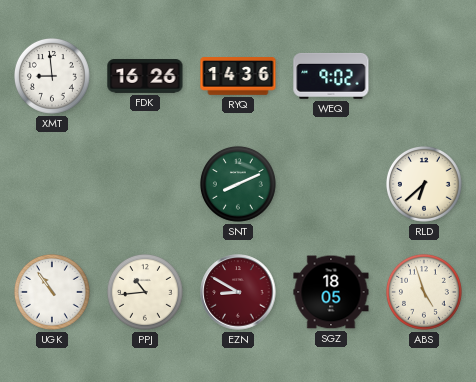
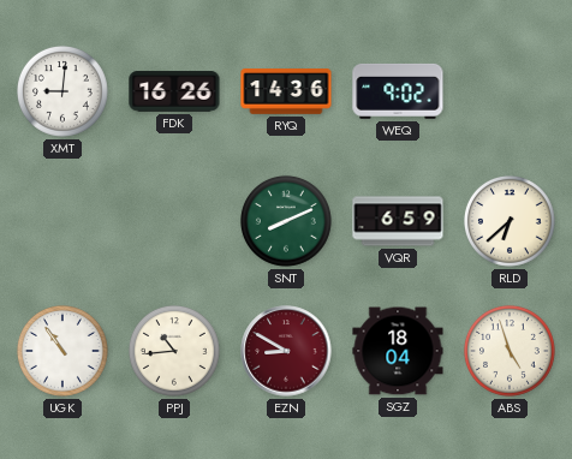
XMT: 8:59 -> 9:01 (62, 91)
VQR: none -> 6:59 (398, 221)
SGZ: 18:05 -> 18:04 (398, 351)
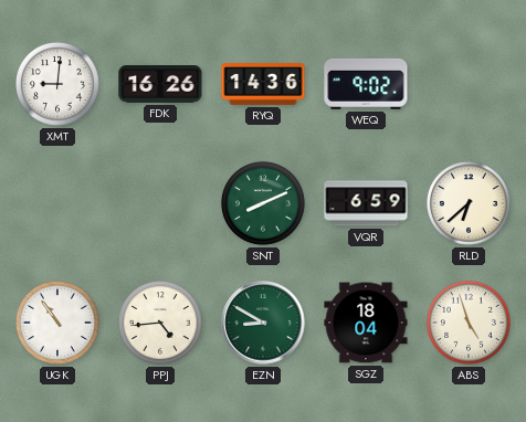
PPJ: 10:44 -> 4:44 (160, 323)
EZN dial: burgundy -> green (263, 323)
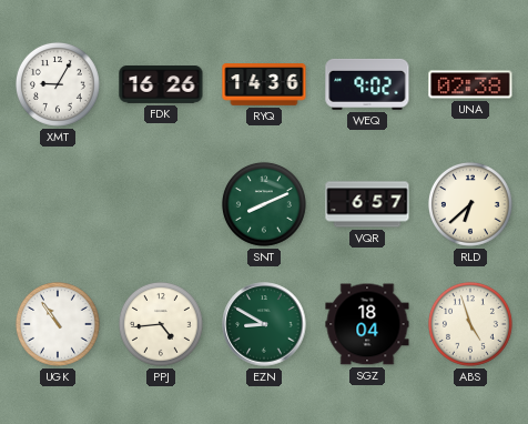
XMT: 9:01 -> 9:05 (58, 84)
UNA: none -> 02:38 (470, 84)
VQR: 6:59 -> 6:57 (367, 204)
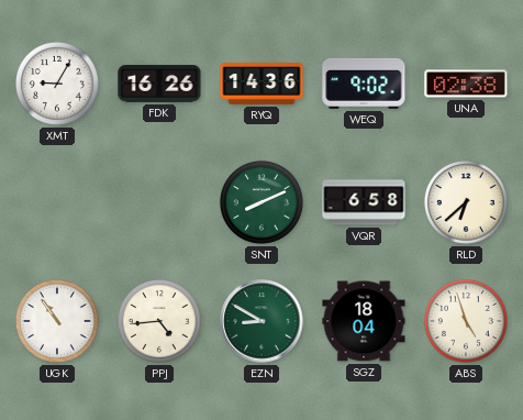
VQR: 6:57 -> 6:58 (364, 202)
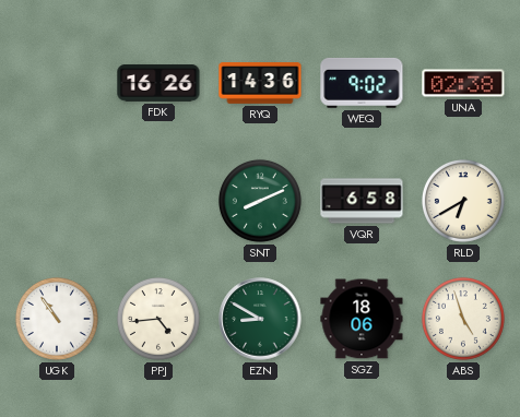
XMT: 9:05 -> none (57, 84)
RLD: 6:38 -> 6:40 (463, 201)
SGZ: 18:04 -> 18:06 (362, 319)
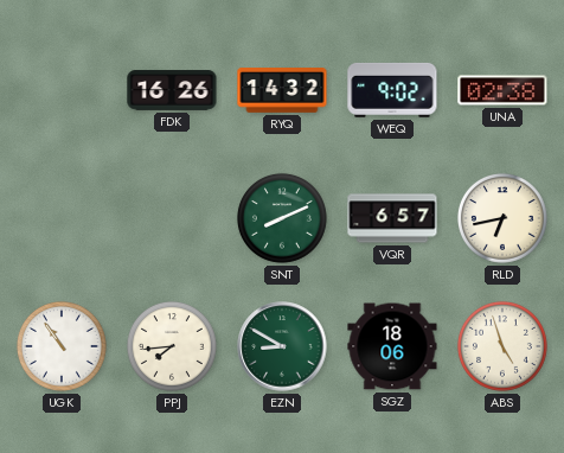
RYQ: 14:36 -> 14:32 (282, 90)
VQR: 6:58 -> 6:57 (392, 218)
RLD: 6:40 -> 6:43 (502, 218)
PPJ: 4:44 -> 7:44 (172, 346)
